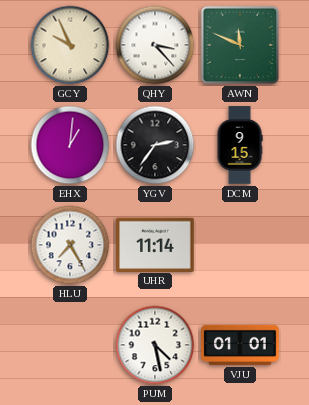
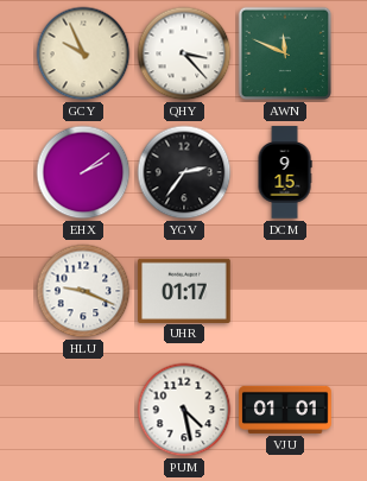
EHX: 1:01 -> 2:09 (83, 172)
HLU: 7:25 -> 9:19 (83, 291)
UHR: 11:14 -> 01:17 (184, 290)
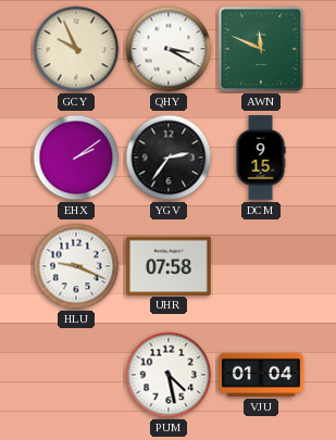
QHY: 3:23 -> 3:20 (169, 49)
UHR: 01:17 -> 07:58 (169, 265)
VJU: 01:01 -> 01:04 (261, 375)
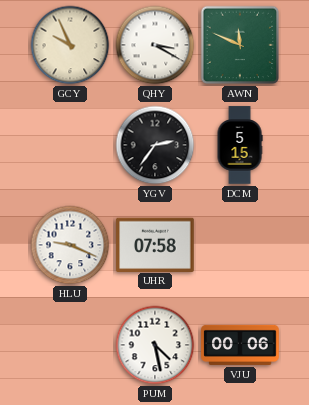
EHX: 2:09 -> none (76, 158)
DCM: 9:15 -> 5:15 (240, 145)
VJU: 01:04 -> 00:06 (240, 345)
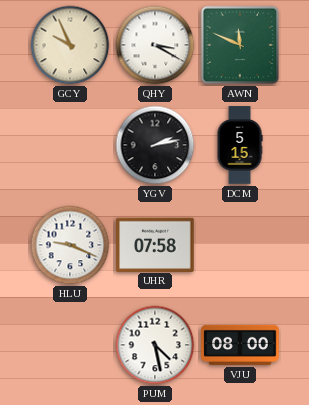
YGV: 2:36 -> 2:13 (155, 145)
VJU: 00:06 -> 08:00 (240, 345)
